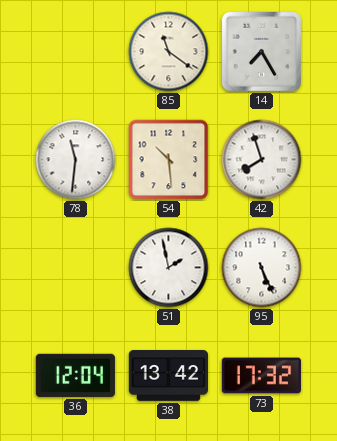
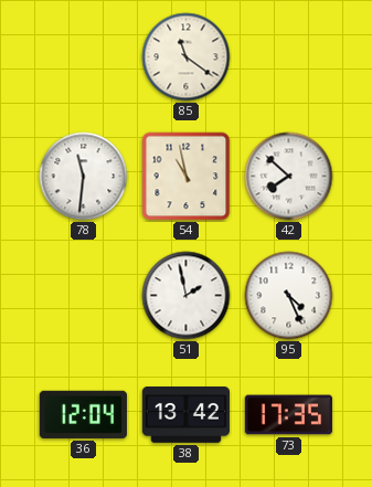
14: 7:25 -> none (261, 51)
54: 10:29 -> 10:58 (187, 177)
42: 7:57 -> 7:52 (289, 177)
95: 5:26 -> 4:26 (289, 296)
73: 17:32 -> 17:35 (288, 415)
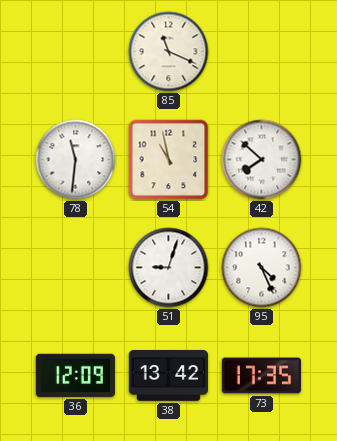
85: 11:21 -> 11:19 (169, 52)
51: 1:58 -> 9:03 (169, 268)
36: 12:04 -> 12:09 (75, 375)
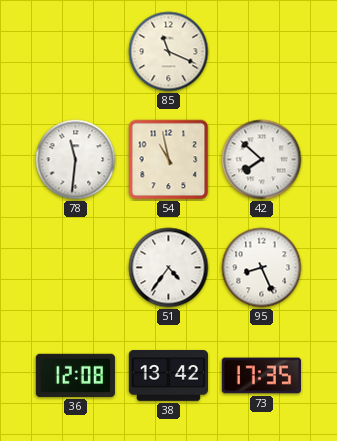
51: 9:03 -> 4:36 (169, 268)
95: 4:26 -> 8:26 (262, 268)
36: 12:09 -> 12:08 (75, 375)
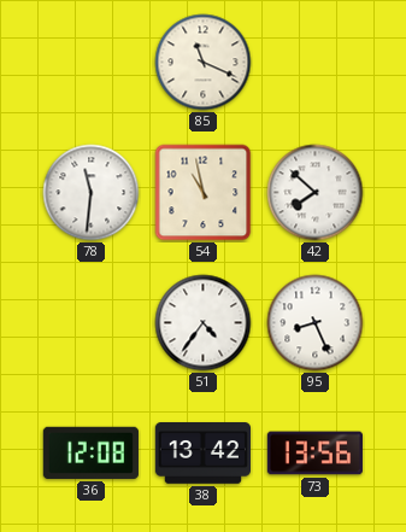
73: 17:35 -> 13:56 (314, 454)
